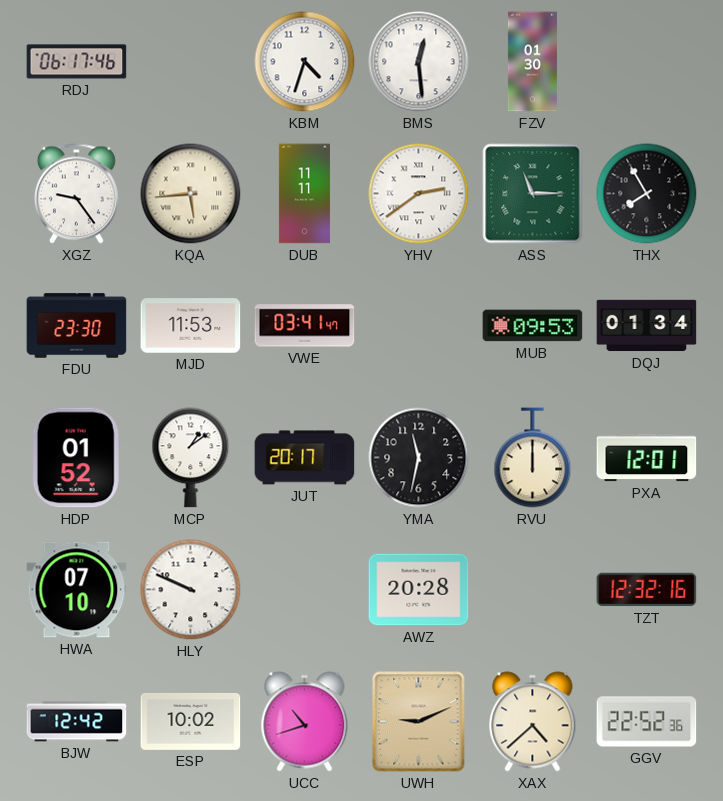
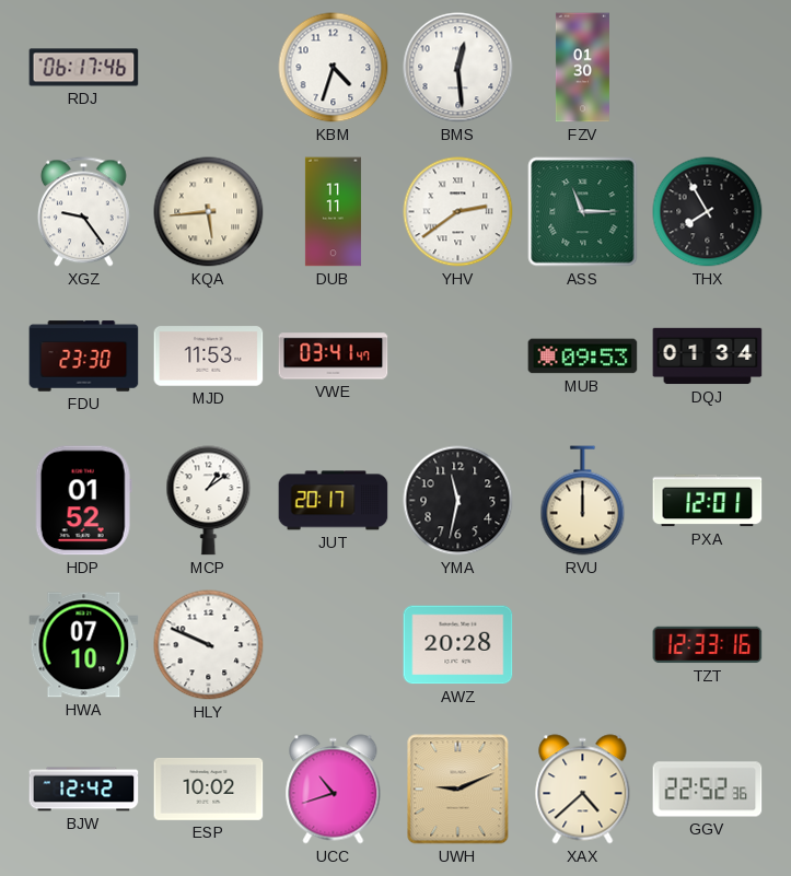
TZT: 12:32 -> 12:33 (708, 645)
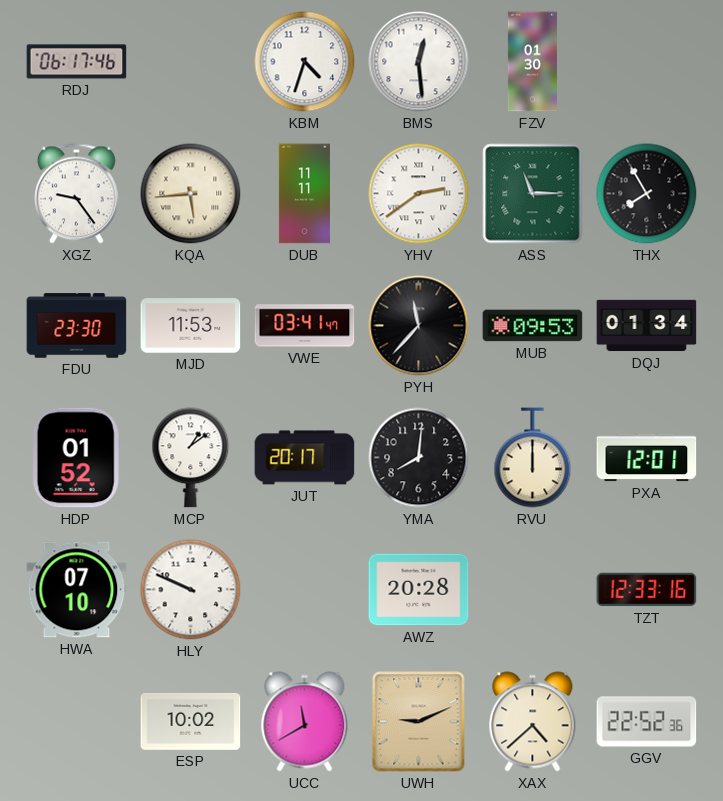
PYH: none -> 11:37 (419, 326)
YMA: 11:32 -> 8:01 (419, 458)
BJW: 12:42 -> none (84, 790)
UCC: 10:42 -> 11:40 (305, 722)
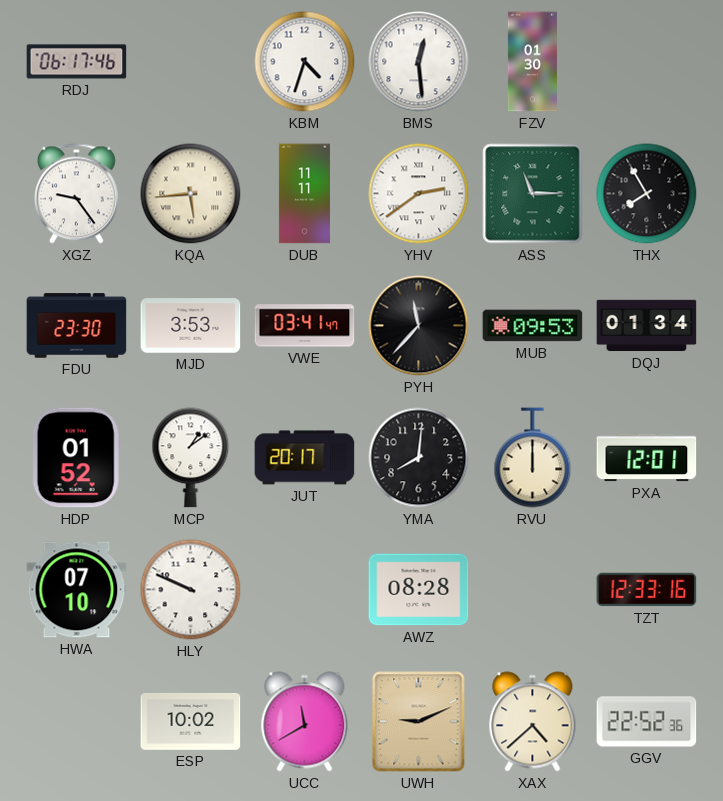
MJD: 11:53 -> 3:53 (191, 326)
AWZ: 20:28 -> 08:28 (419, 590)
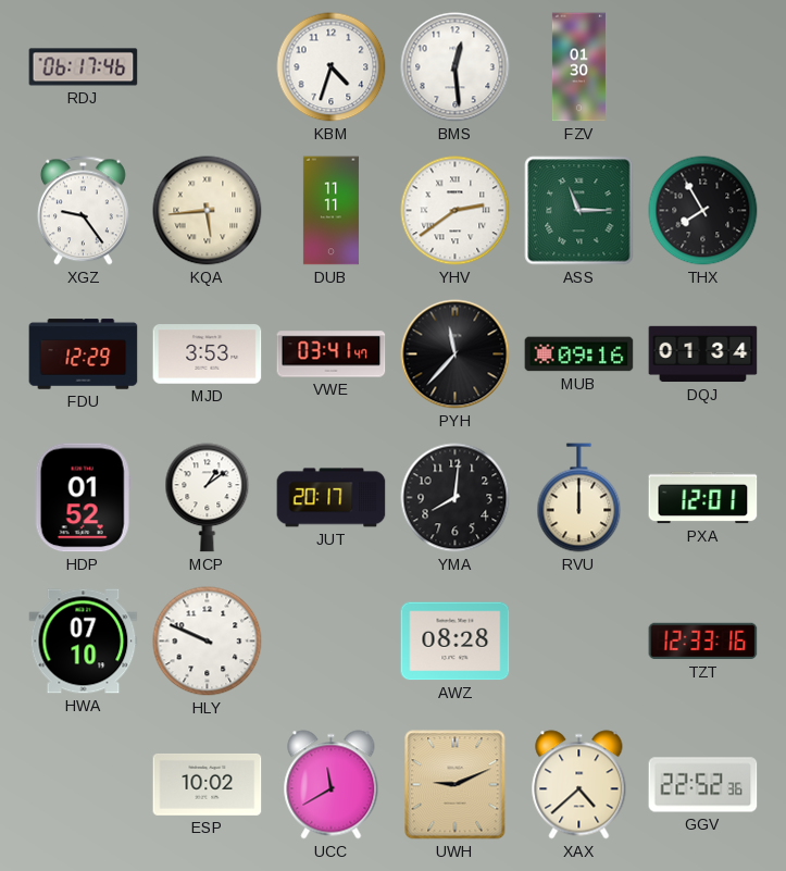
FDU: 23:30 -> 12:29 (84, 354)
MUB: 09:53 -> 09:16 (579, 354)
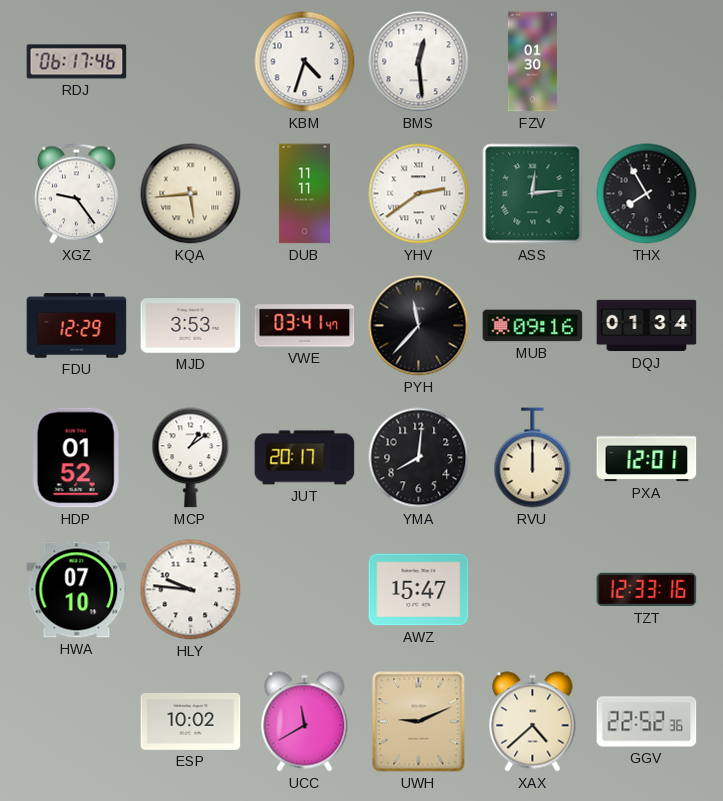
ASS: 11:15 -> 12:14 (533, 194)
HLY: 9:49 -> 9:46 (191, 590)
AWZ: 08:28 -> 15:47 (419, 590)
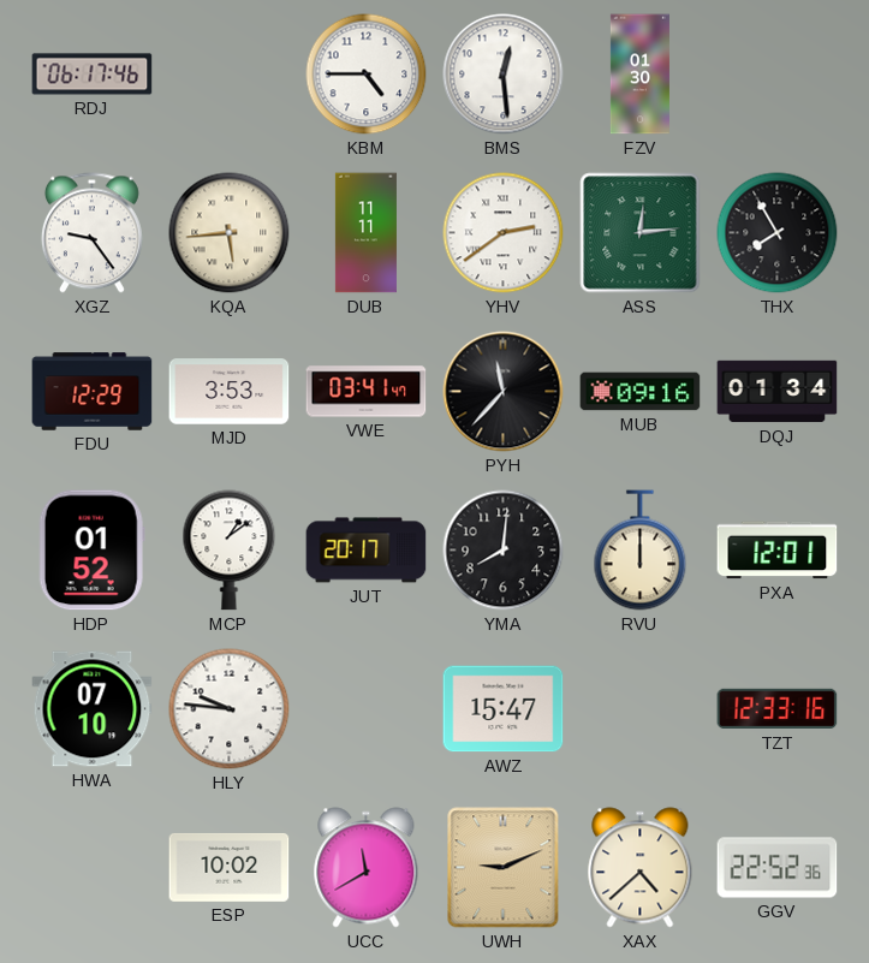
KBM: 4:33 -> 4:45 (367, 75)
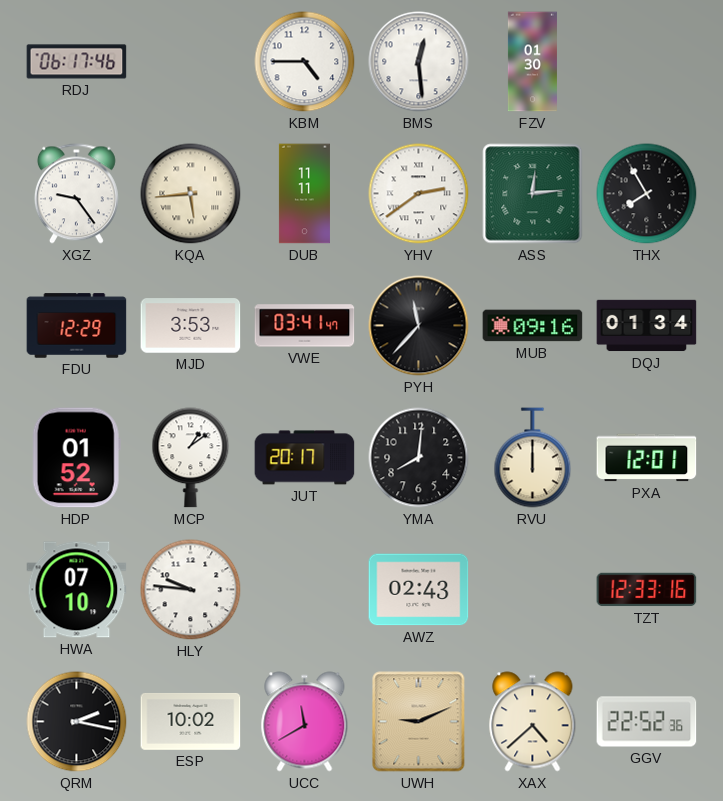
AWZ: 15:47 -> 02:43 (419, 590)
QRM: none -> 2:17 (77, 722)
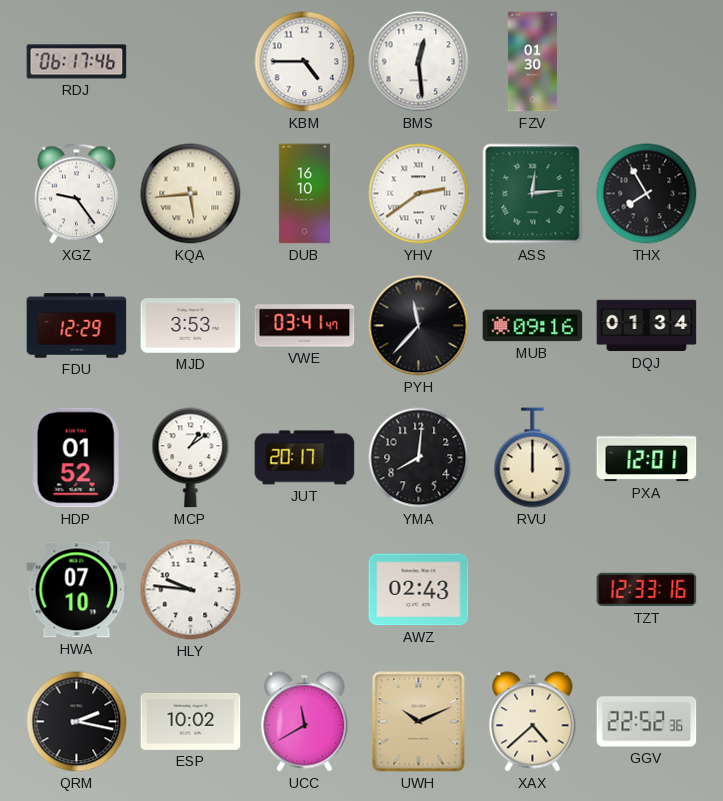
DUB: 11:11 -> 16:10 (304, 194)
UWH: 9:11 -> 10:11 (419, 722)
